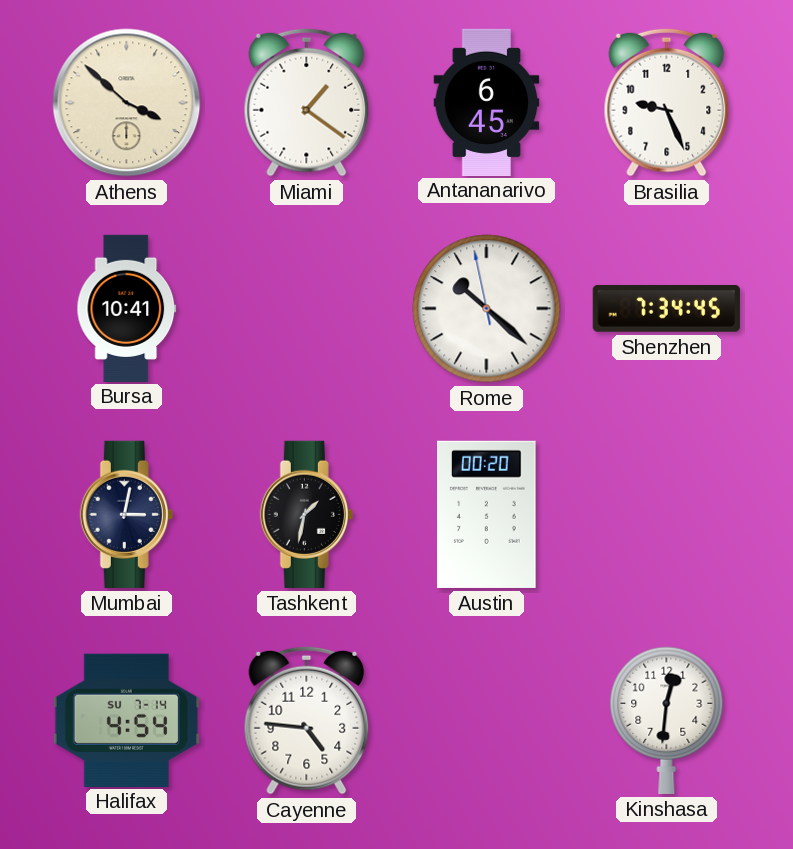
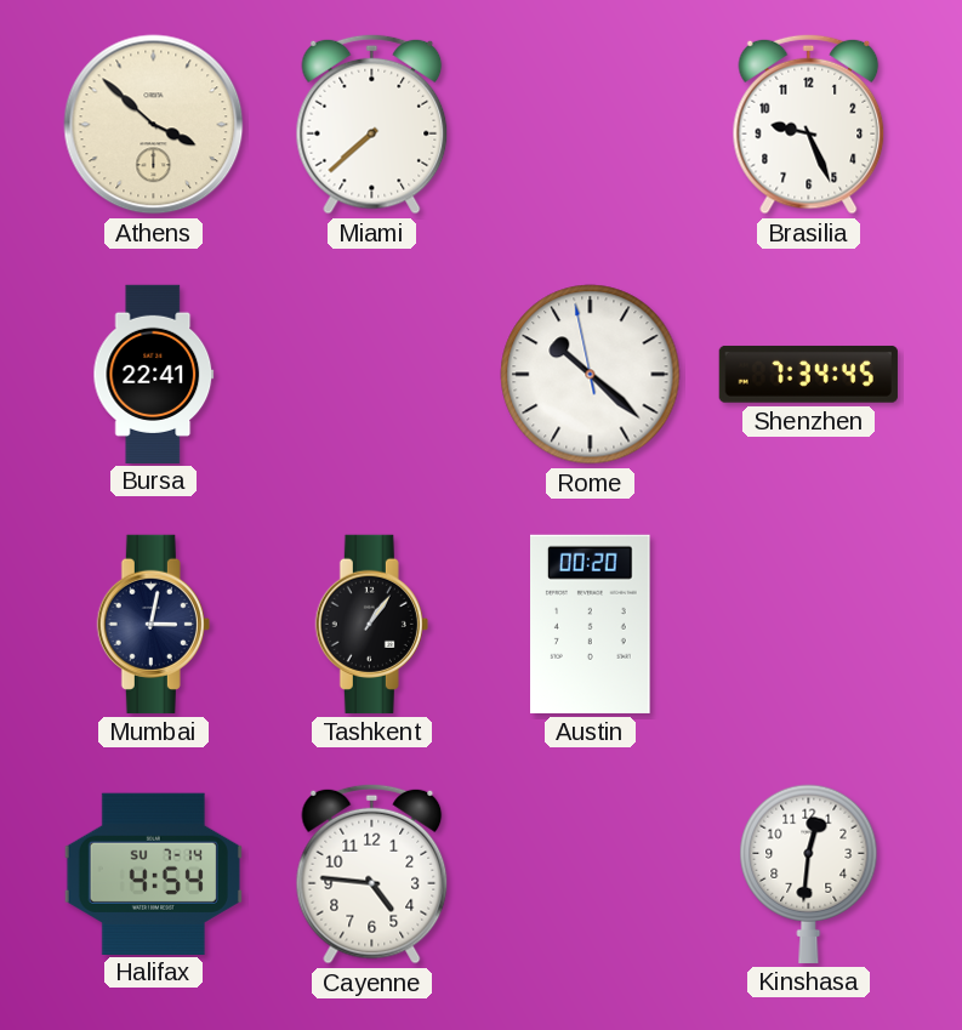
Miami: 1:21 -> 7:38 (372, 124)
Antananarivo: 6:45 -> none (487, 102)
Bursa: 10:41 -> 22:41 (154, 374)
Tashkent: 1:32 -> 1:06 (371, 624)
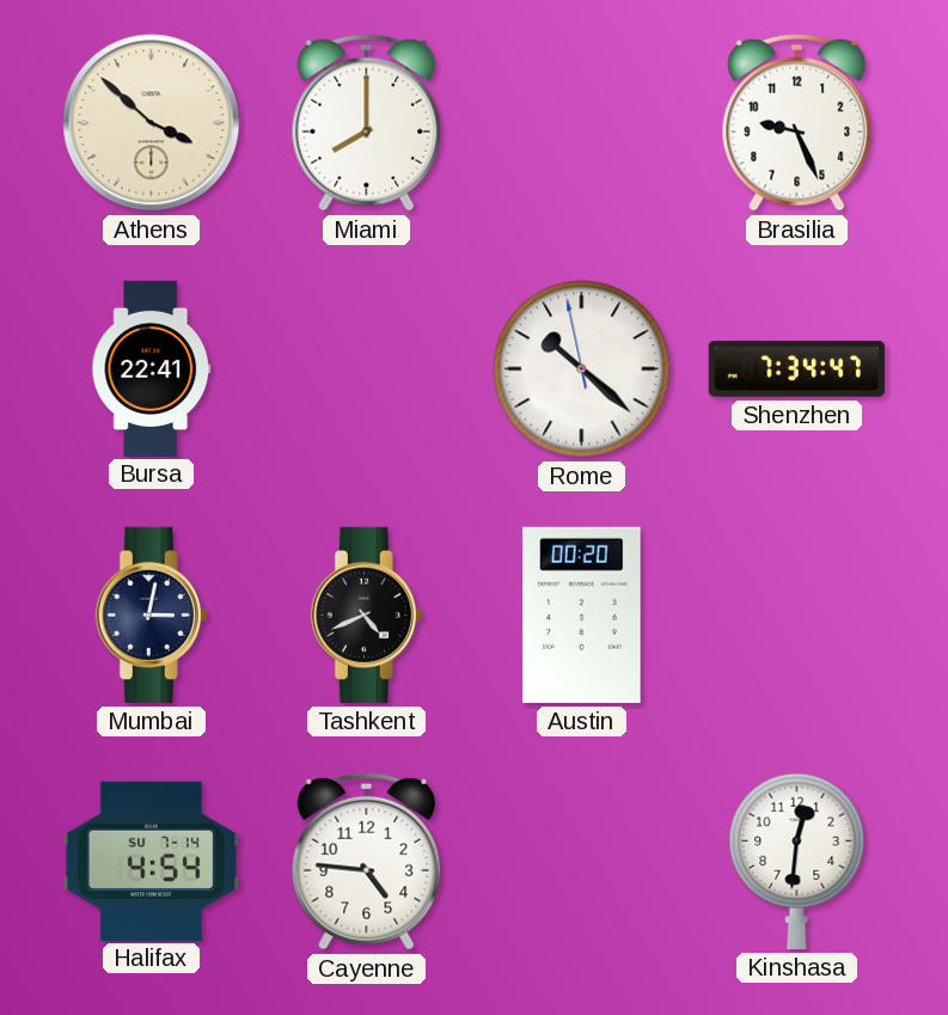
Miami: 7:38 -> 8:00 (367, 122)
Shenzhen: 7:34:45 -> 7:34:47 (796, 368)
Tashkent: 1:06 -> 4:41 (366, 614)
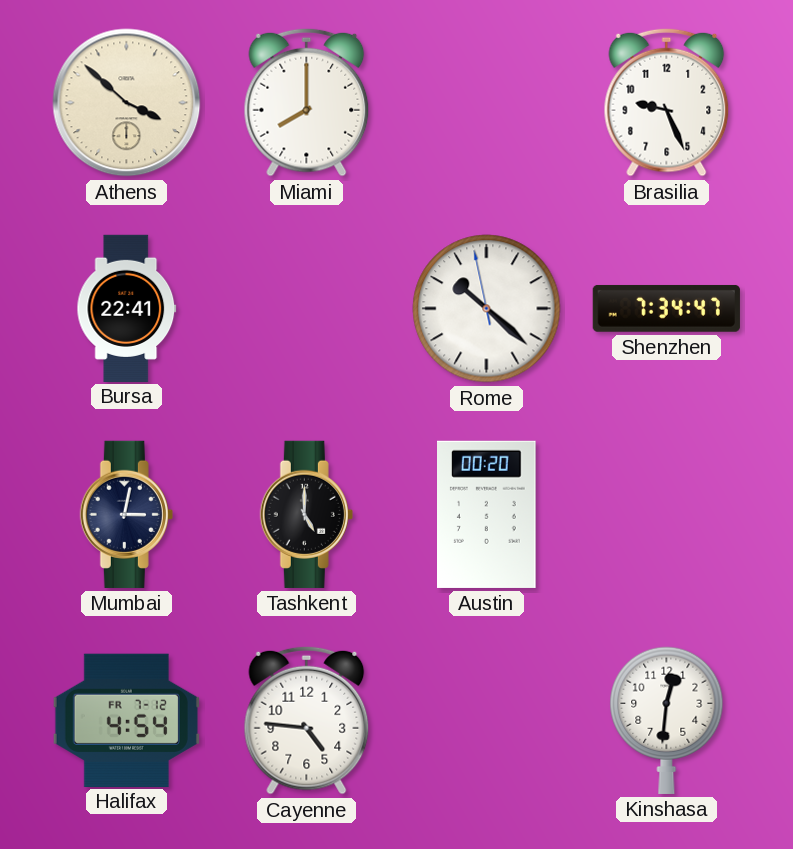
Tashkent: 4:41 -> 5:00 (306, 514)
Halifax date: SU 7-14 -> FR 7-12 (126, 720)
